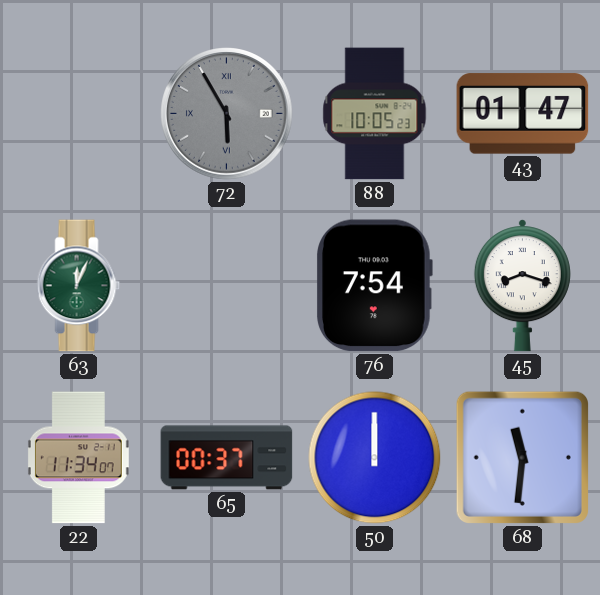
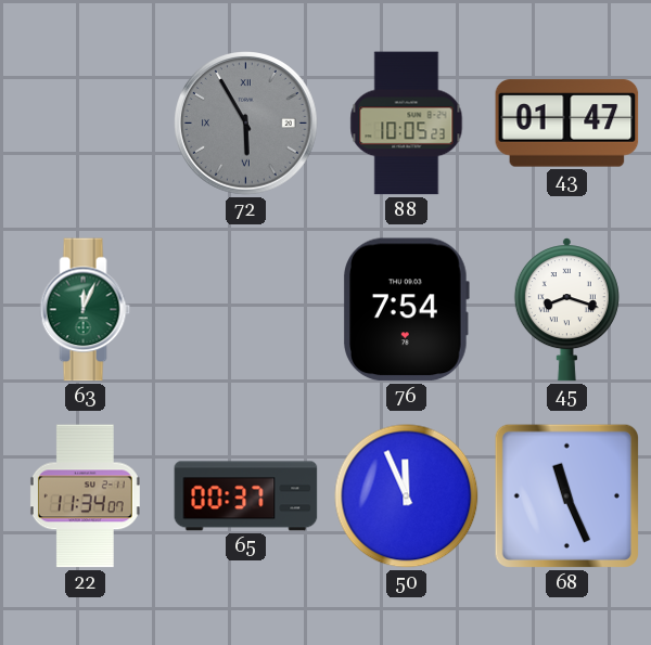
50: 12:00 -> 11:56 (407, 496)
68: 11:31 -> 11:26 (566, 495)
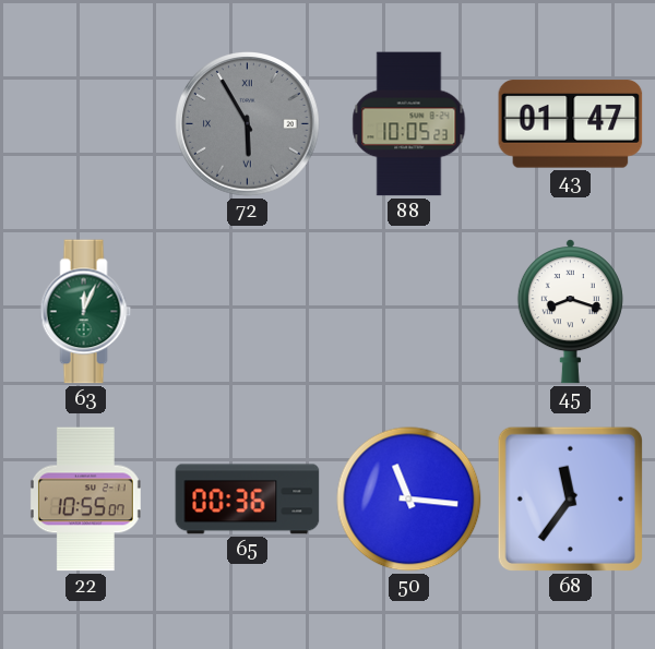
76: 7:54 -> none (407, 310)
22: 11:34 -> 10:55 (85, 500)
65: 00:37 -> 00:36 (248, 500)
50: 11:56 -> 11:16 (409, 500)
68: 11:26 -> 11:36 (570, 498)
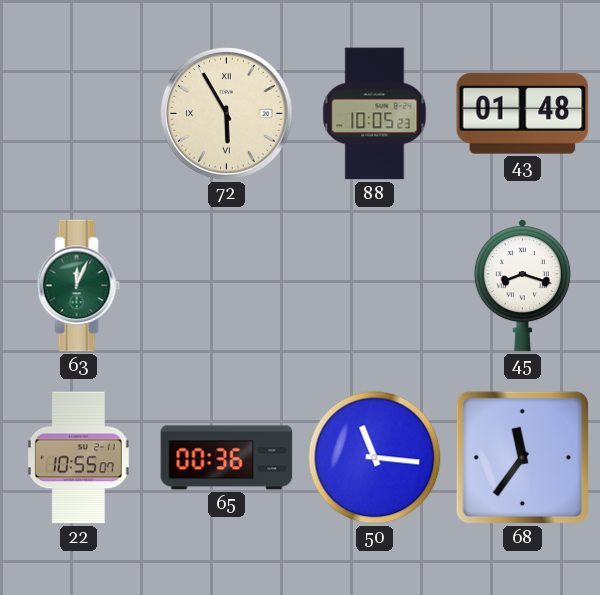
72 dial: grey -> cream (227, 114)
43: 01:47 -> 01:48 (523, 114)
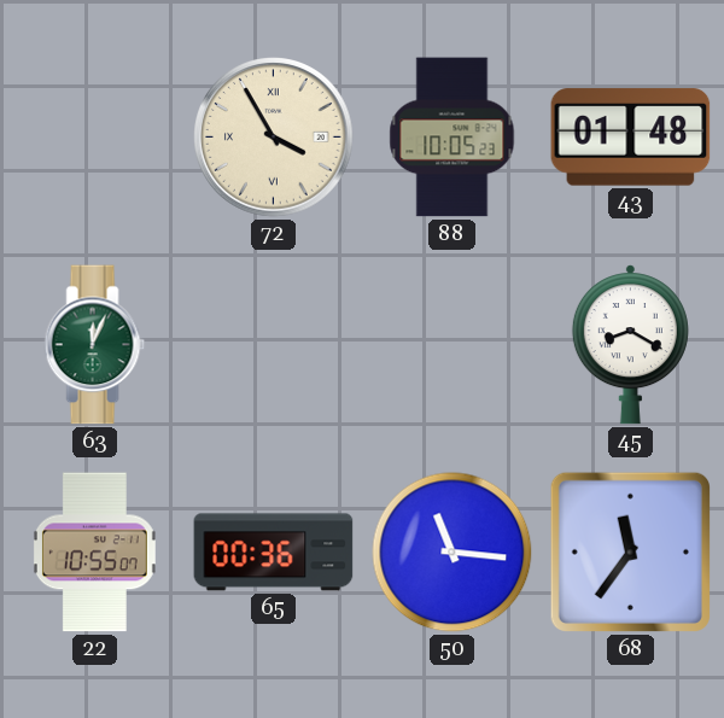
72: 5:55 -> 3:55 (274, 138)
45: 8:18 -> 8:20 (630, 345)
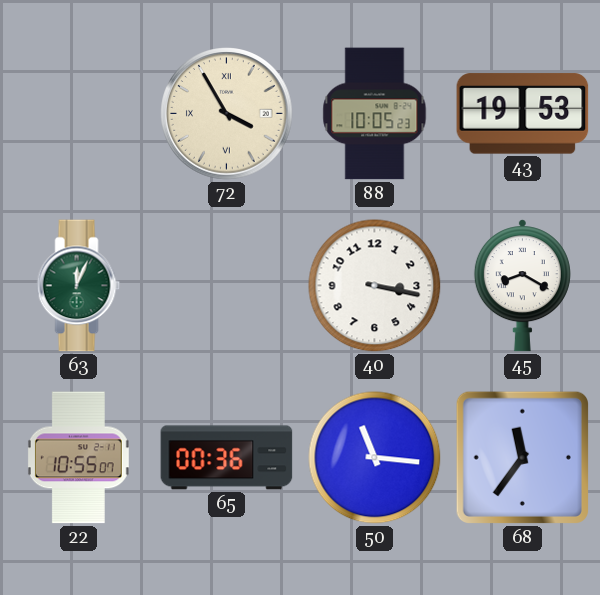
43: 01:48 -> 19:53 (523, 114)
40: none -> 3:17 (375, 286)
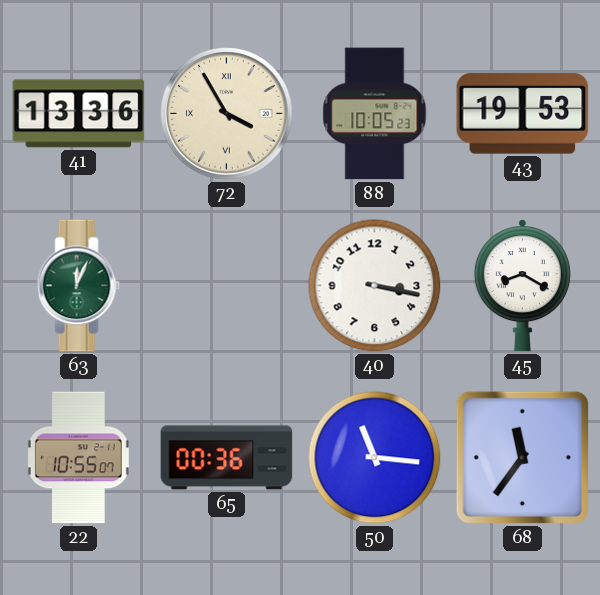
41: none -> 13:36 (79, 114)
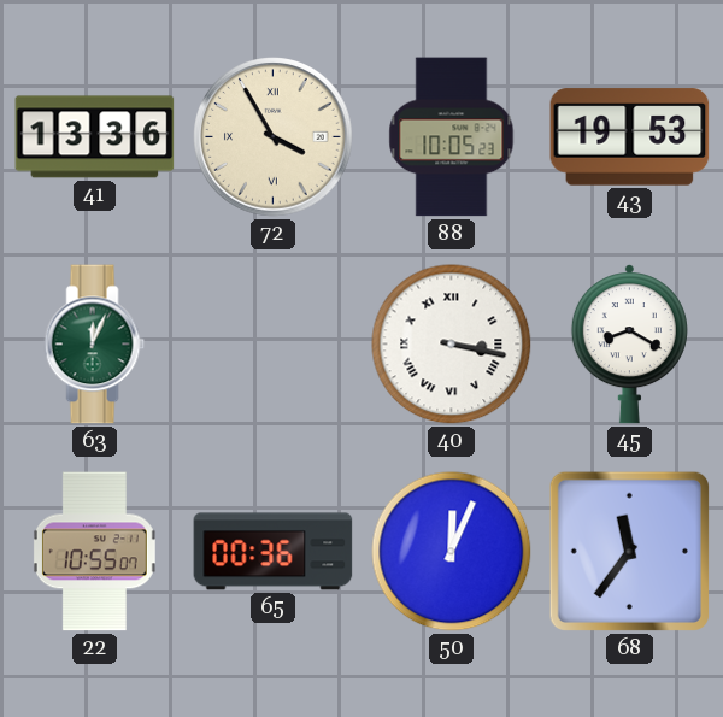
40 numerals: Arabic -> Roman (452, 345)
50: 11:16 -> 12:04 (452, 552)
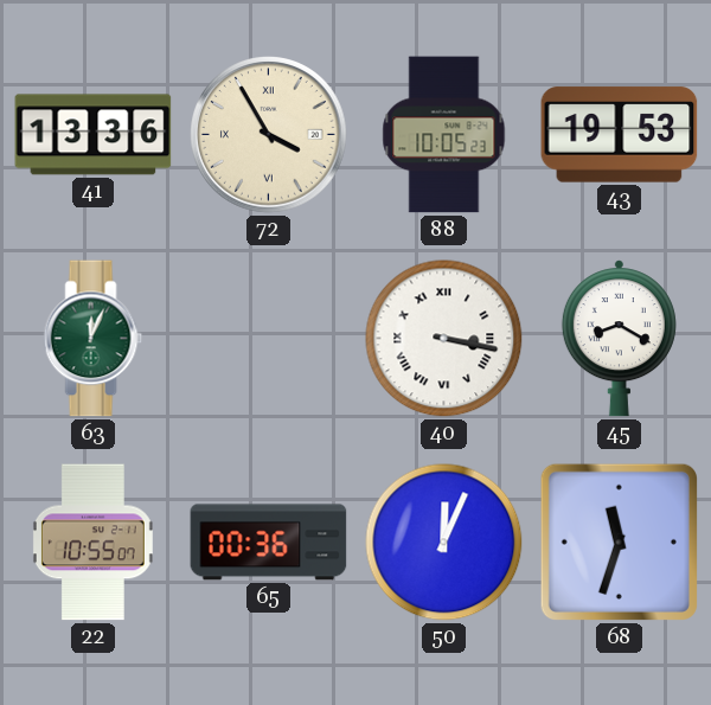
68: 11:36 -> 11:33 (619, 541)
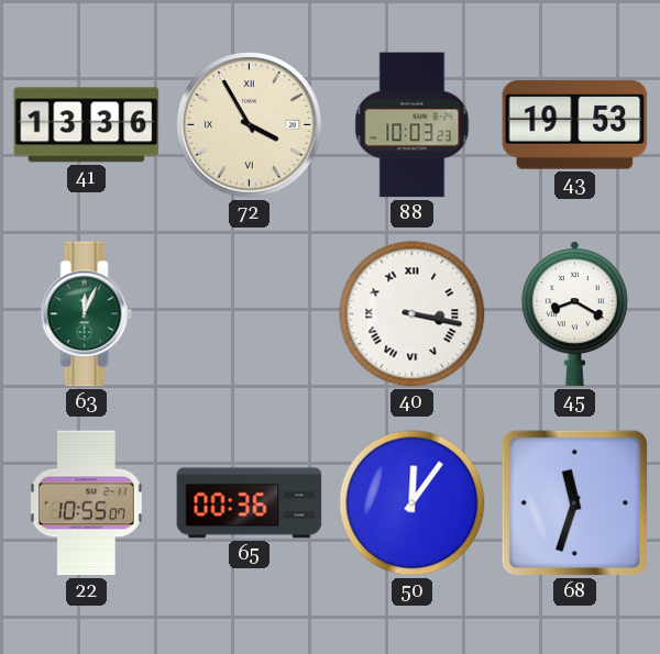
88: 10:05 -> 10:03 (413, 125)
50: 12:04 -> 12:06 (413, 503)
